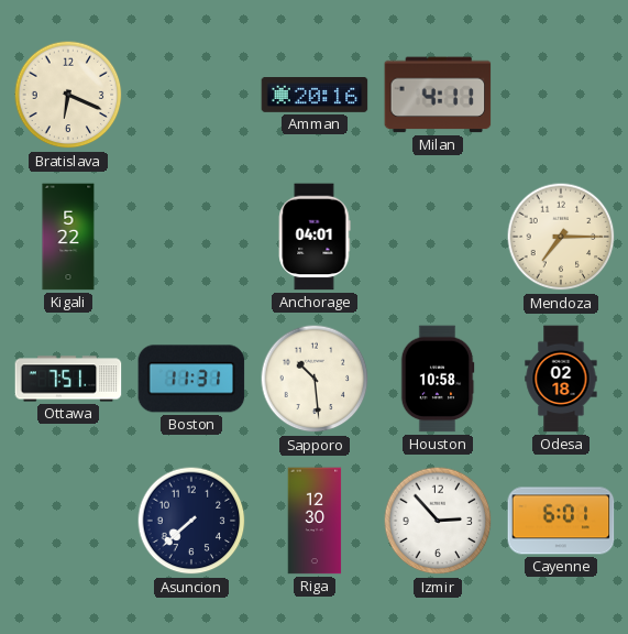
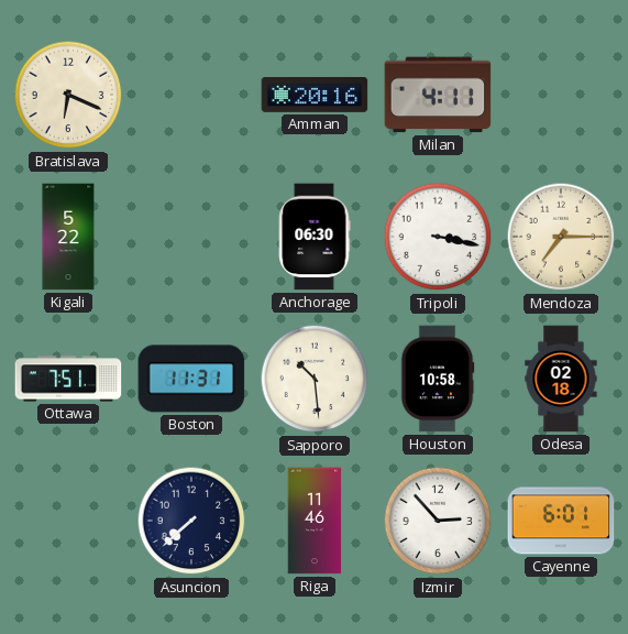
Anchorage: 04:01 -> 06:30 (315, 237)
Tripoli: none -> 3:17 (438, 237)
Riga: 12:30 -> 11:46 (315, 521)
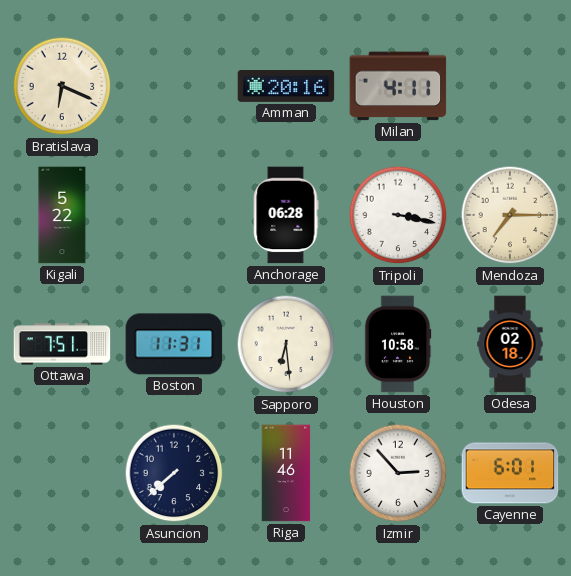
Anchorage: 06:30 -> 06:28 (286, 215)
Sapporo: 10:29 -> 6:29 (286, 344)
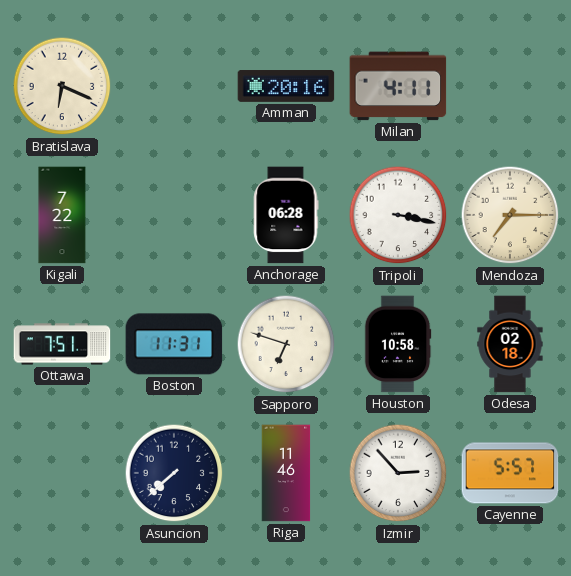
Kigali: 5:22 -> 7:22 (62, 215)
Sapporo: 6:29 -> 6:48 (286, 344)
Cayenne: 6:01 -> 5:57 (510, 473)
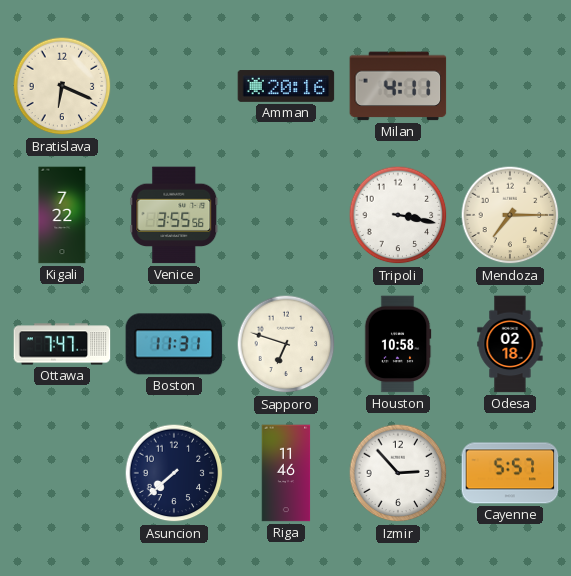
Venice: none -> 3:55 (174, 215)
Anchorage: 06:28 -> none (286, 215)
Ottawa: 7:51 -> 7:47 (62, 344)
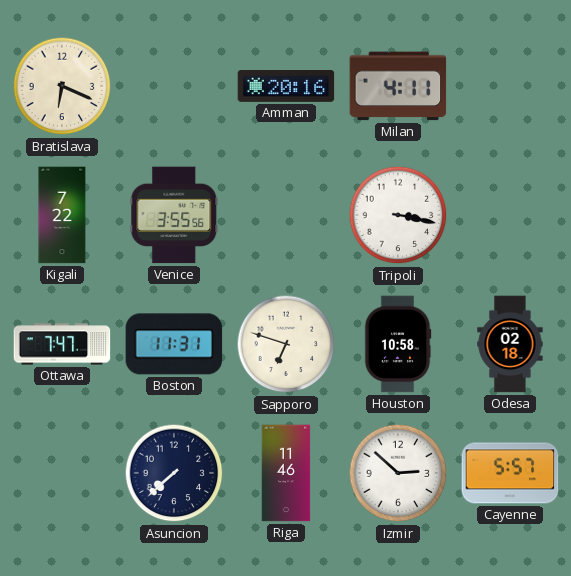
Mendoza: 7:15 -> none (510, 215)
Izmir: 2:53 -> 2:52 (398, 473)
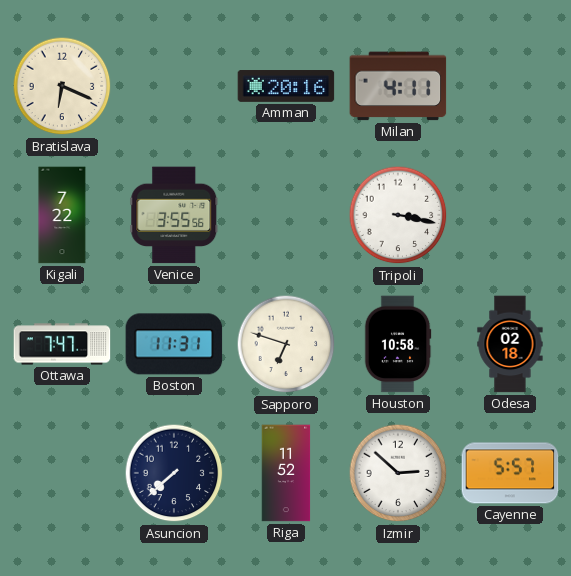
Riga: 11:46 -> 11:52 (286, 473)
